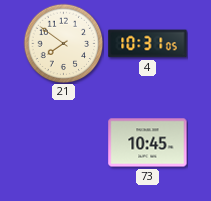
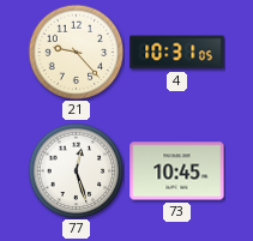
21: 7:51 -> 9:23 (76, 52)
77: none -> 12:27 (76, 170)
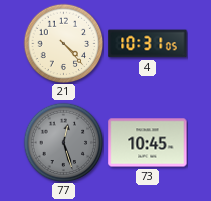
21: 9:23 -> 4:23 (63, 43)
77 dial: white -> grey (63, 142)
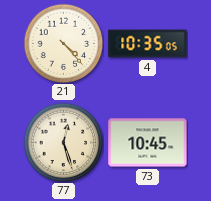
4: 10:31 -> 10:35 (148, 44)
77 dial: grey -> cream (63, 142)
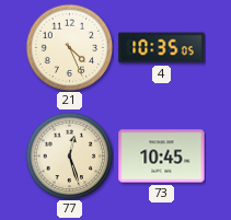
21: 4:23 -> 4:26 (69, 47)
